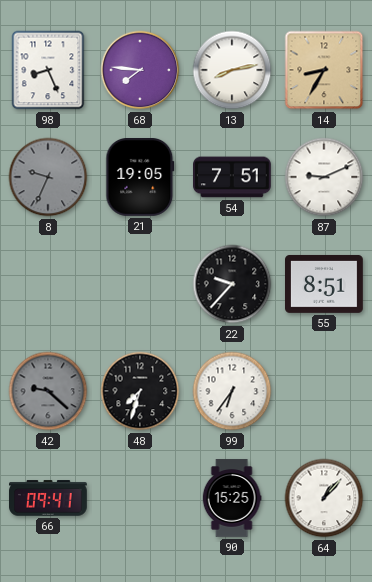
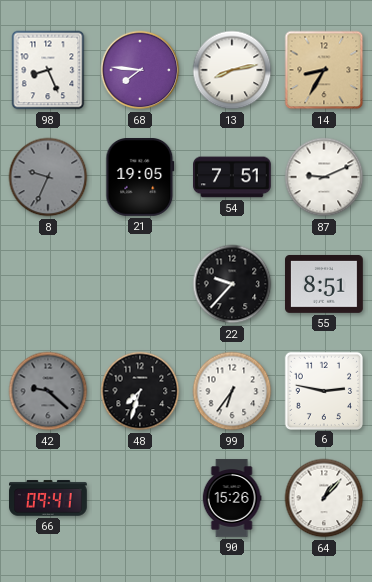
6: none -> 2:47 (323, 390)
90: 15:25 -> 15:26 (232, 498)
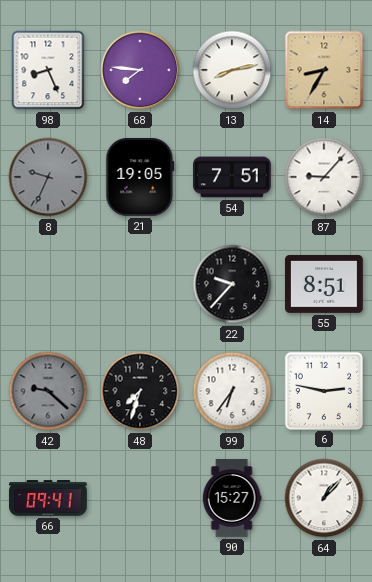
87: 9:11 -> 9:07 (324, 177)
90: 15:26 -> 15:27 (232, 498)
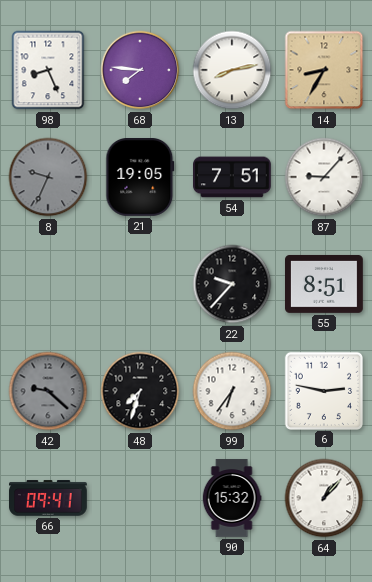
90: 15:27 -> 15:32 (232, 498)
